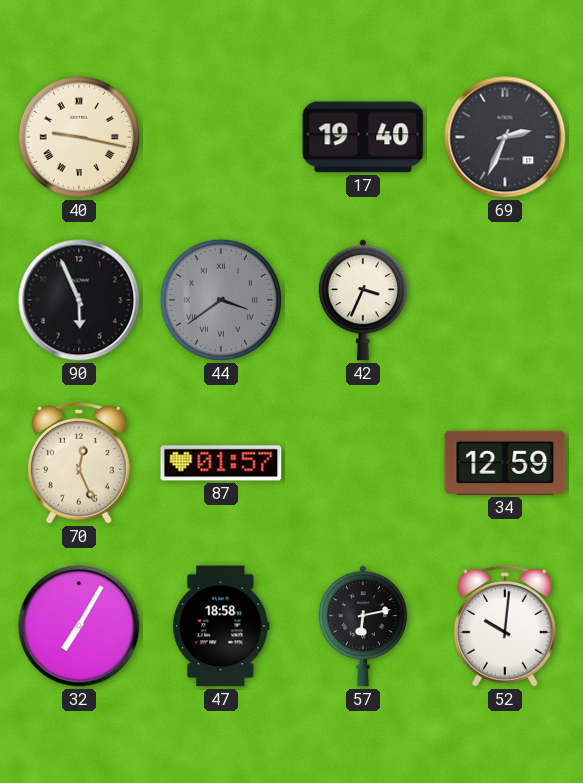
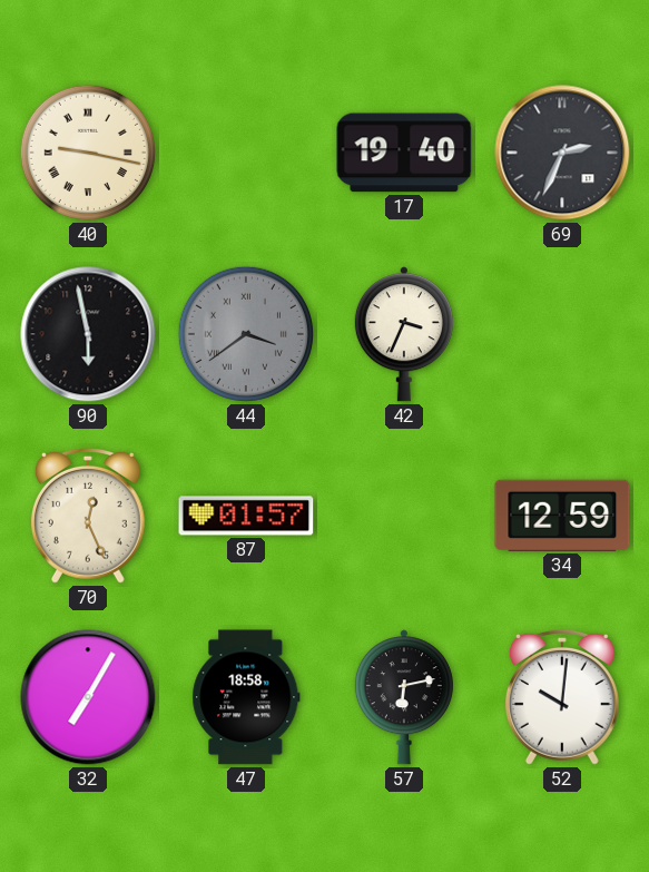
90: 5:56 -> 5:58 (88, 334)
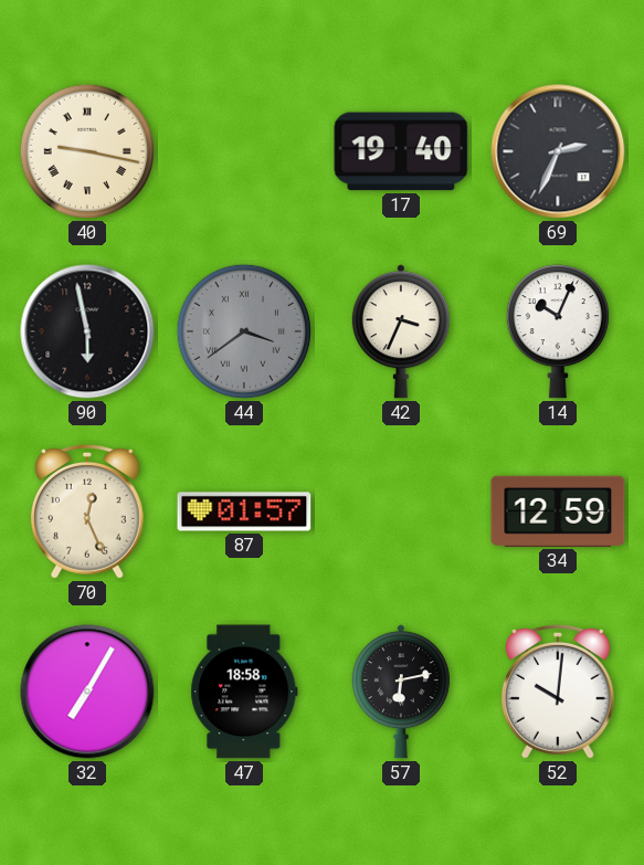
14: none -> 10:04 (558, 331)
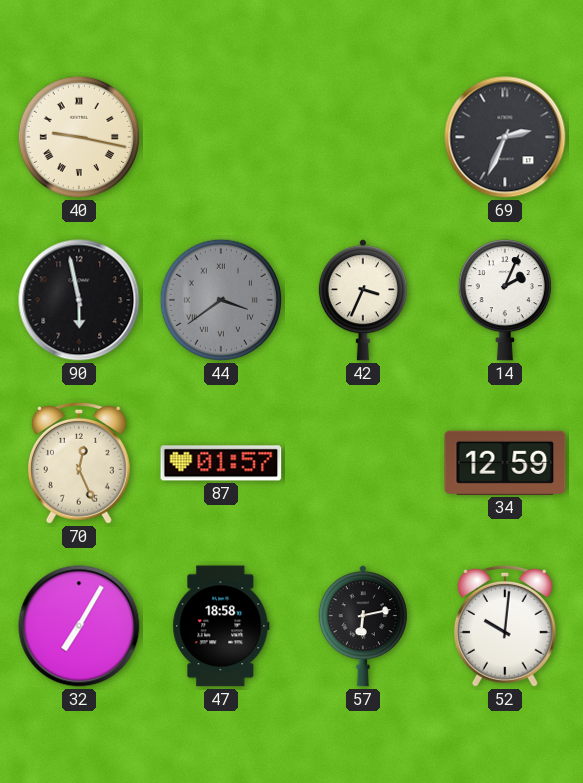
17: 19:40 -> none (401, 151)
14: 10:04 -> 2:04 (505, 300)
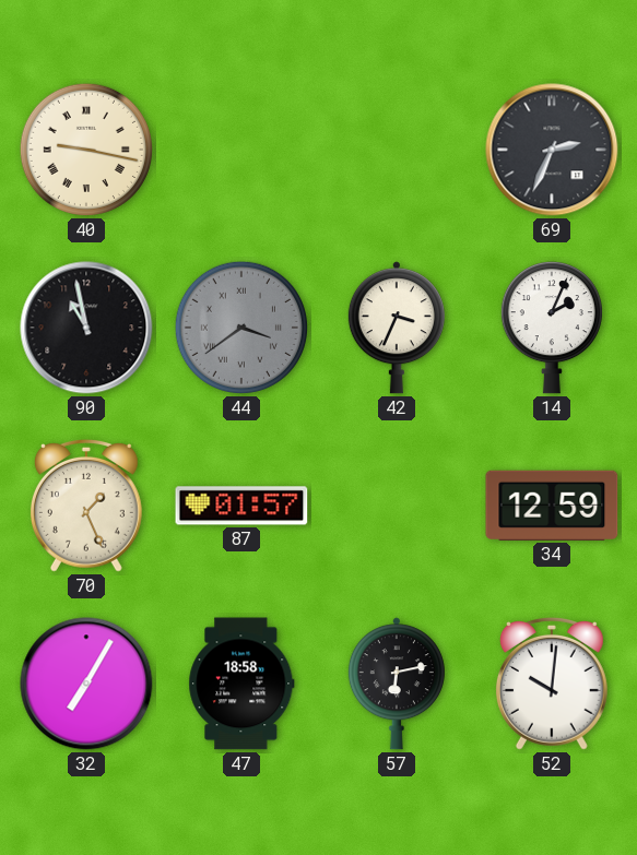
90: 5:58 -> 10:58 (86, 328)
70: 12:26 -> 1:26 (86, 506)
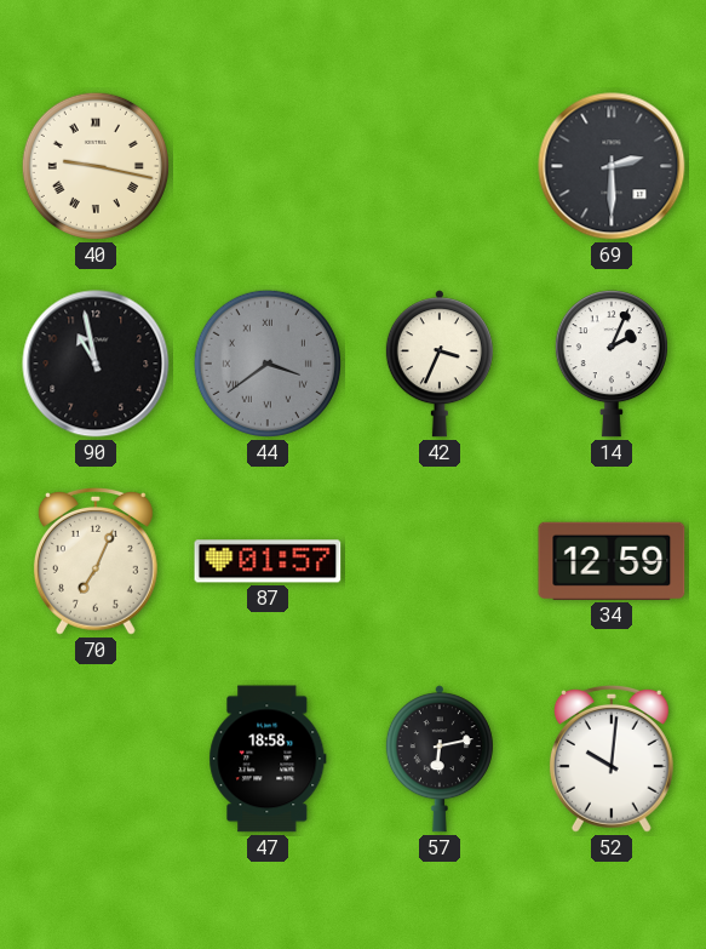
69: 2:34 -> 2:30 (612, 166)
70: 1:26 -> 7:04 (96, 561)
32: 7:05 -> none (86, 684)
